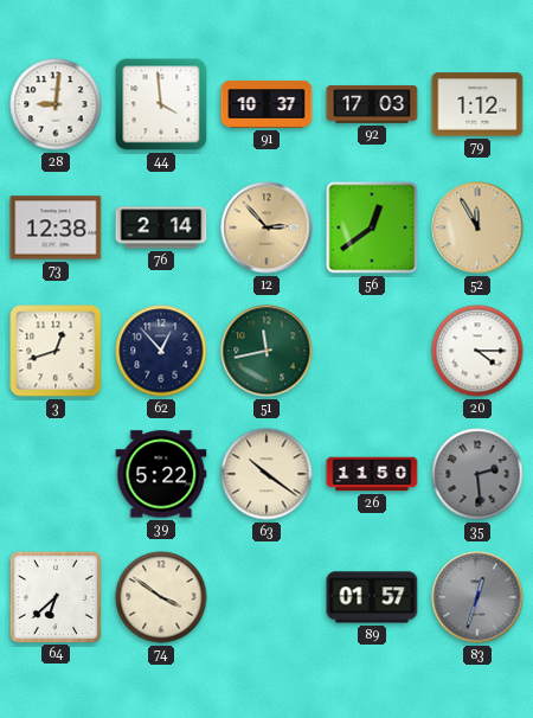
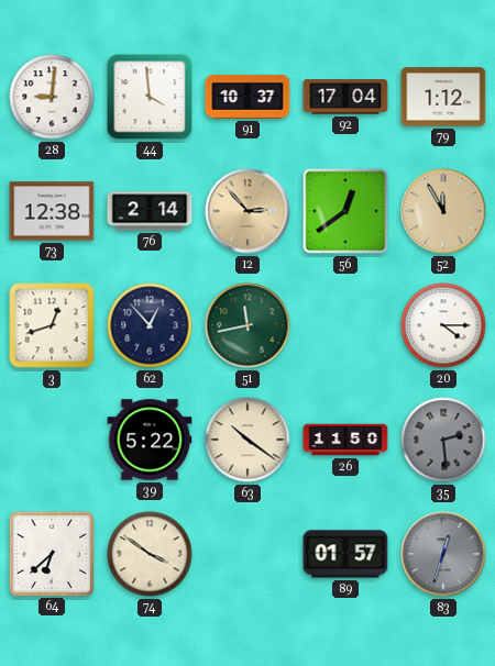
92: 17:03 -> 17:04 (345, 97)
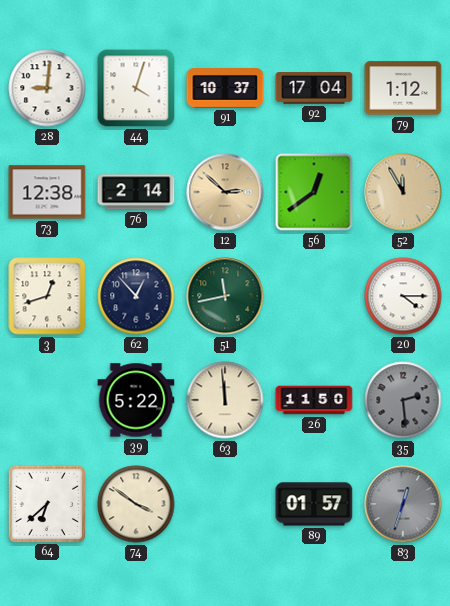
44: 3:59 -> 4:03 (136, 88)
12: 2:53 -> 2:52 (225, 192)
63: 10:21 -> 11:59 (225, 400)
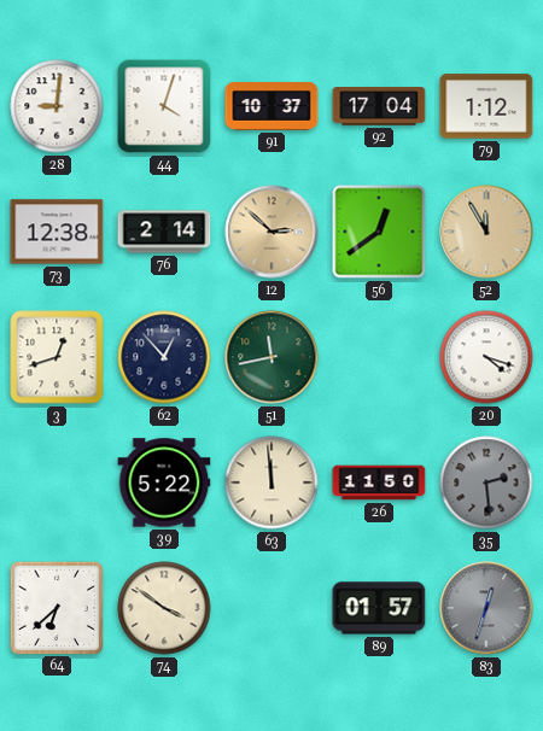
20: 4:15 -> 4:18 (486, 357)
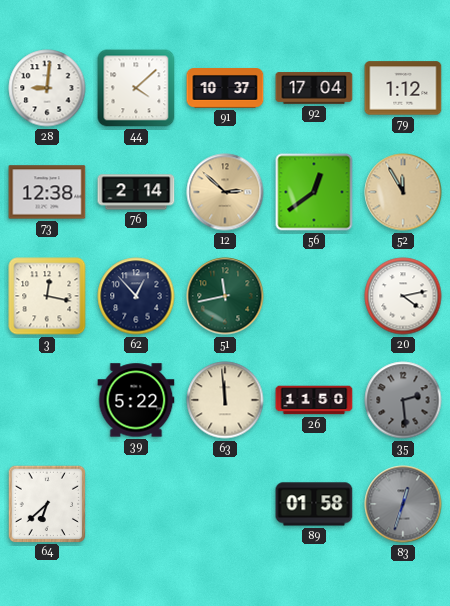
44: 4:03 -> 4:08 (136, 88)
3: 12:42 -> 12:17 (47, 296)
20: 4:18 -> 4:13 (403, 296)
74: 3:51 -> none (164, 608)
89: 01:57 -> 01:58 (314, 504)
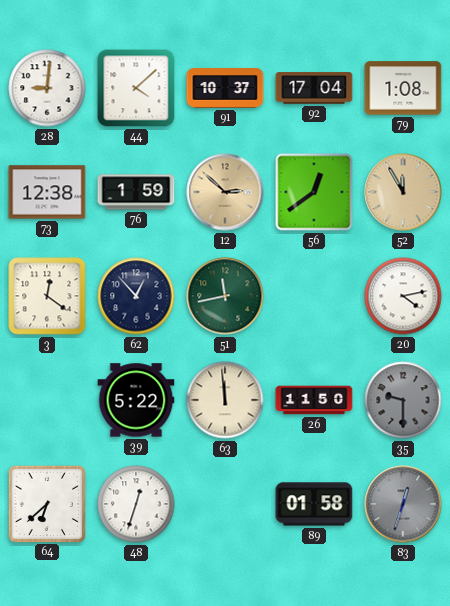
79: 1:12 -> 1:08 (403, 88)
76: 2:14 -> 1:59 (136, 192)
3: 12:17 -> 12:21 (47, 296)
35: 2:29 -> 9:30 (403, 400)
48: none -> 12:33 (136, 504)
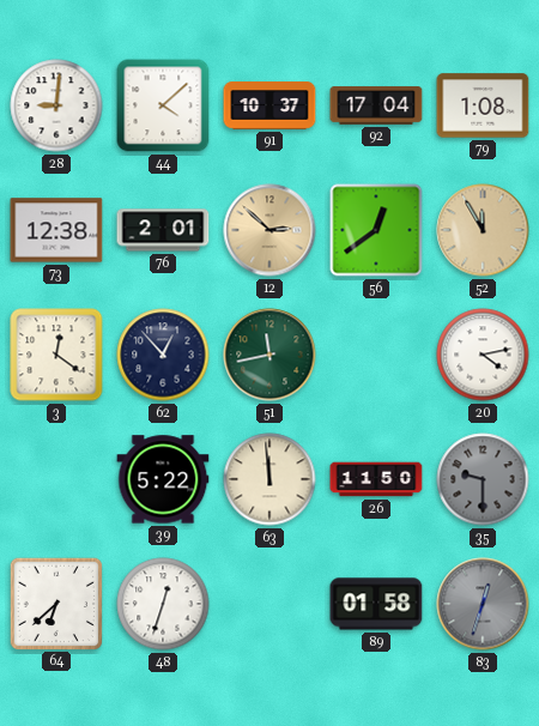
76: 1:59 -> 2:01 (163, 230)
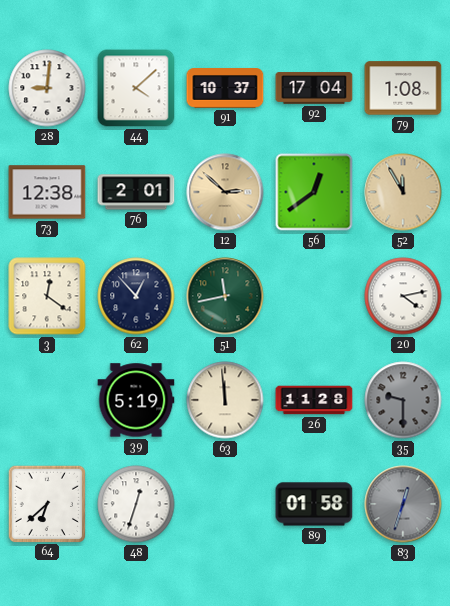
39: 5:22 -> 5:19 (136, 400)
26: 11:50 -> 11:28 (314, 400)
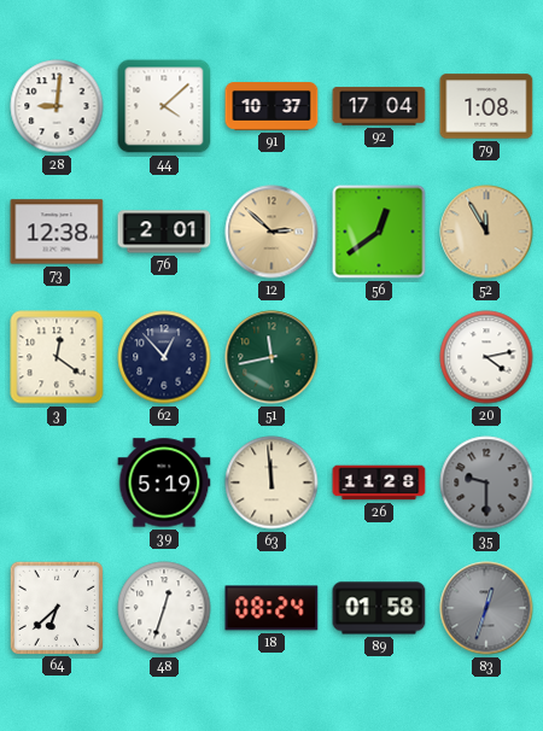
18: none -> 08:24 (271, 608)
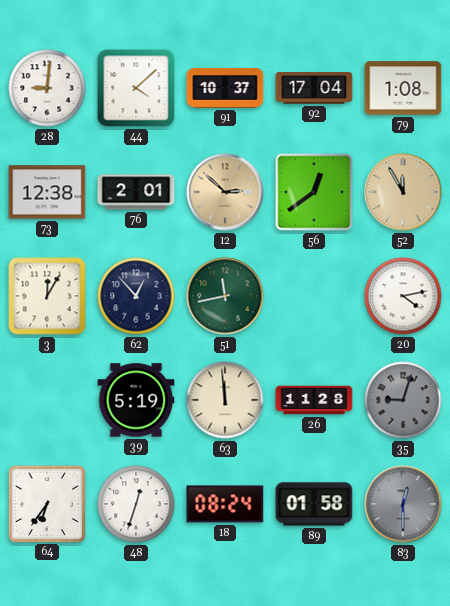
3: 12:21 -> 12:05 (47, 296)
35: 9:30 -> 9:03 (403, 400)
64: 6:38 -> 6:36 (46, 503)
83: 12:33 -> 12:30 (403, 504)
